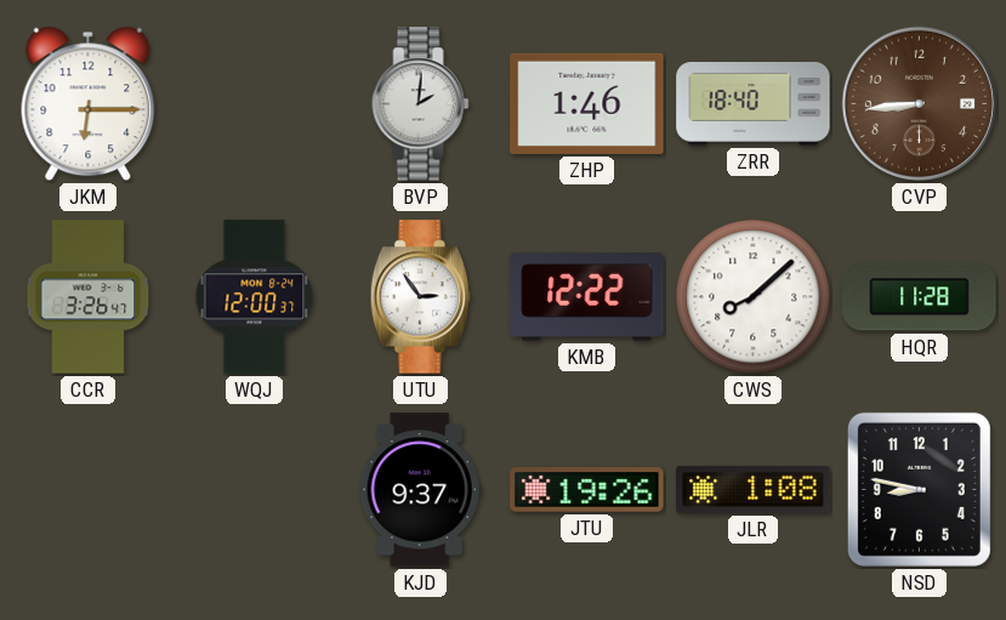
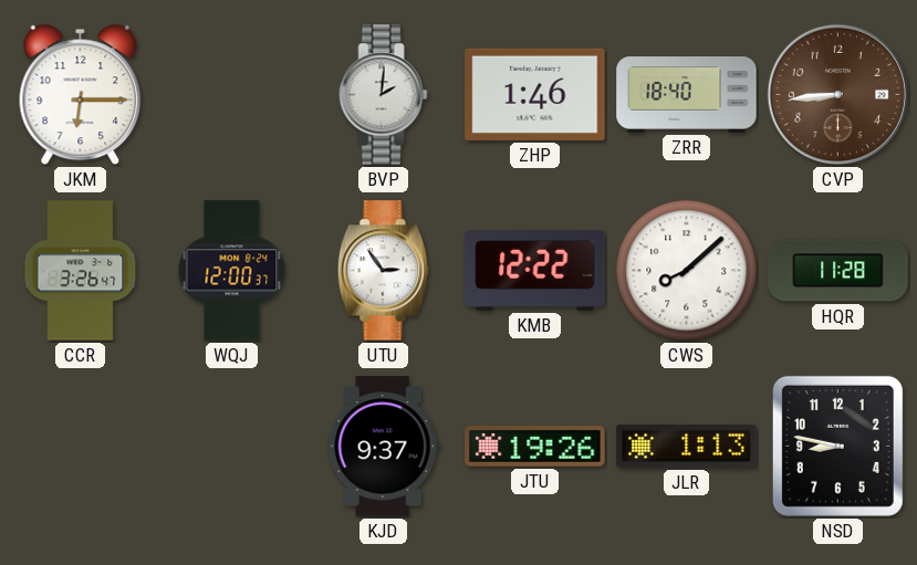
JLR: 1:08 -> 1:13 (687, 446)
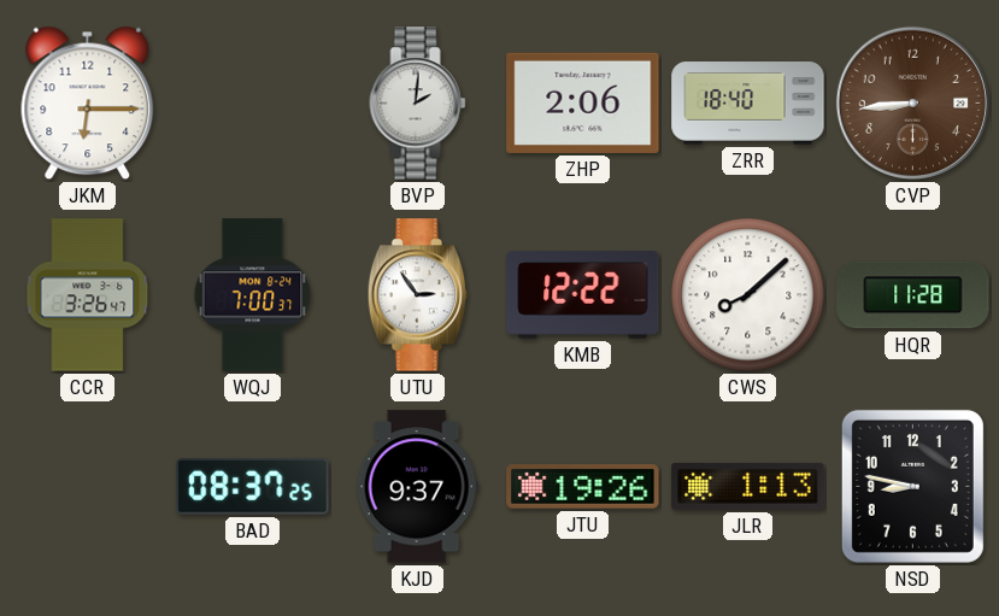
ZHP: 1:46 -> 2:06 (583, 102)
WQJ: 12:00 -> 7:00 (253, 295)
BAD: none -> 08:37 (253, 487)
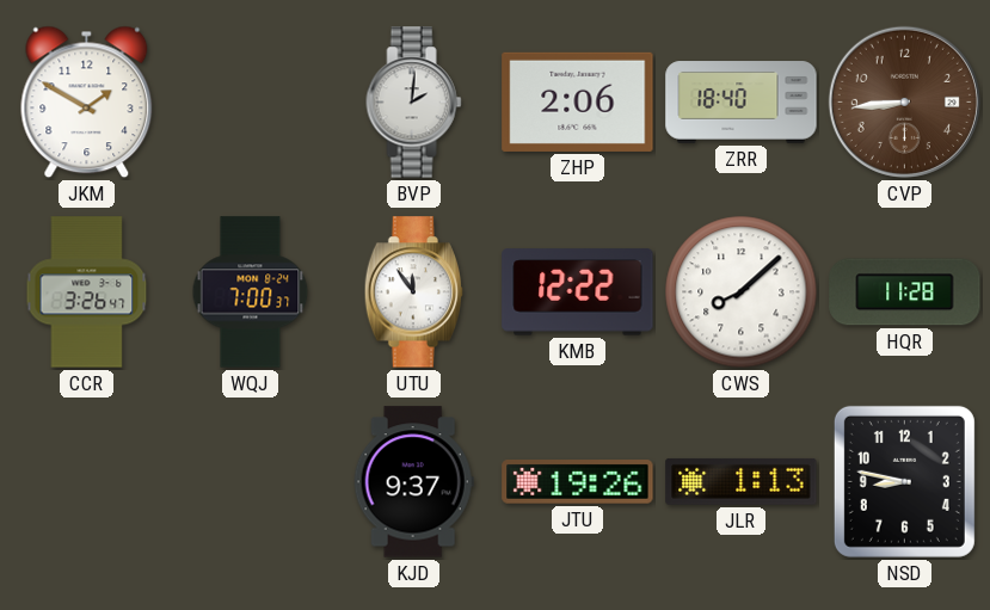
JKM: 6:15 -> 1:50 (87, 103)
UTU: 2:54 -> 11:54 (414, 292)
BAD: 08:37 -> none (253, 487)
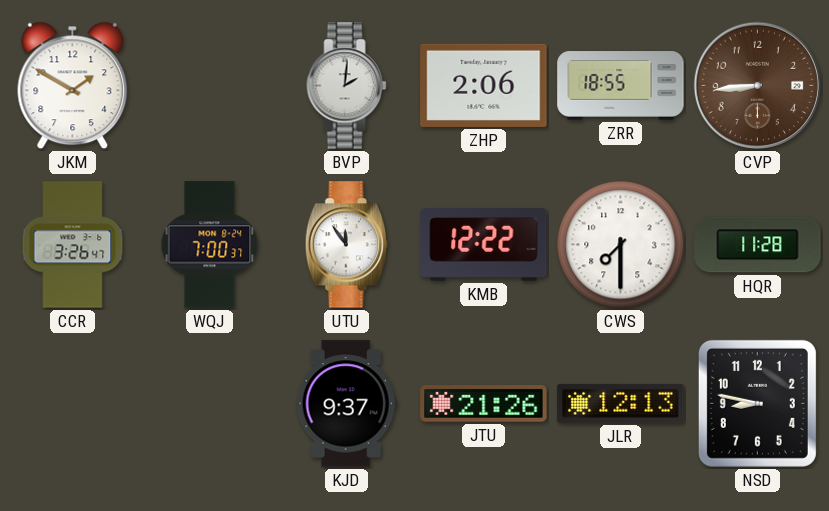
ZRR: 18:40 -> 18:55 (621, 86)
CWS: 8:08 -> 7:30 (621, 245)
JTU: 19:26 -> 21:26 (484, 404)
JLR: 1:13 -> 12:13 (621, 403)
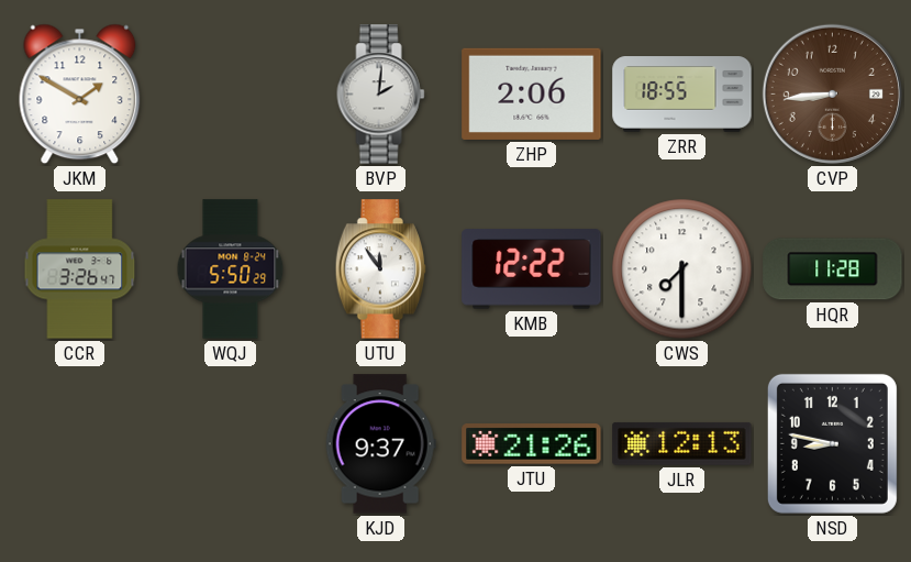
WQJ: 7:00 -> 5:50 (231, 269)
